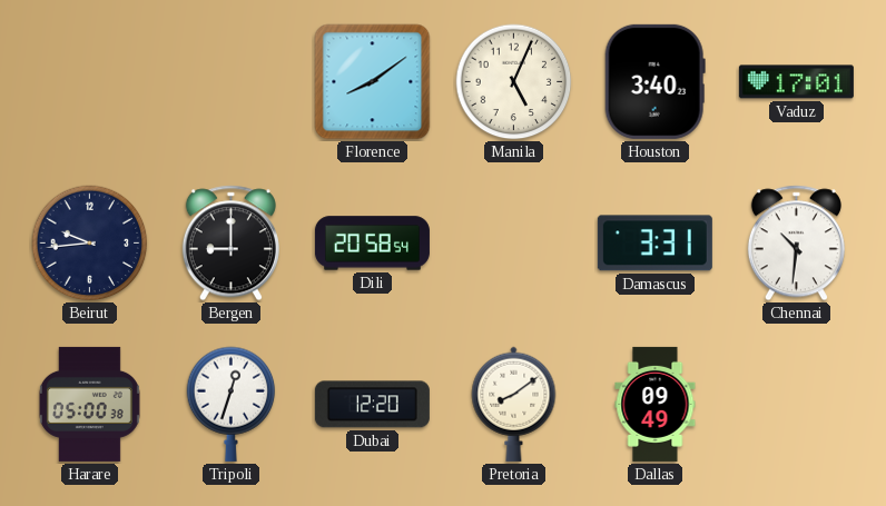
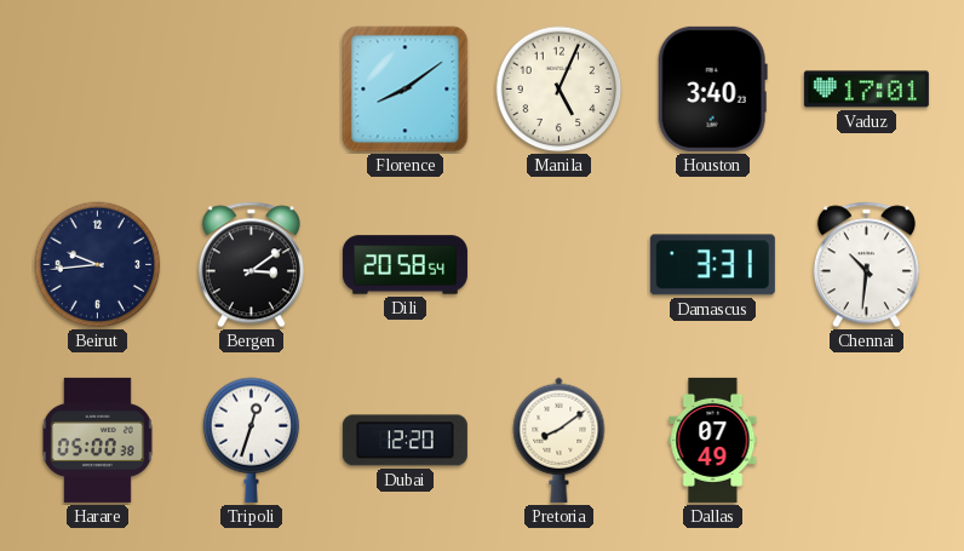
Bergen: 9:00 -> 3:09 (251, 265)
Dallas: 09:49 -> 07:49 (713, 440)
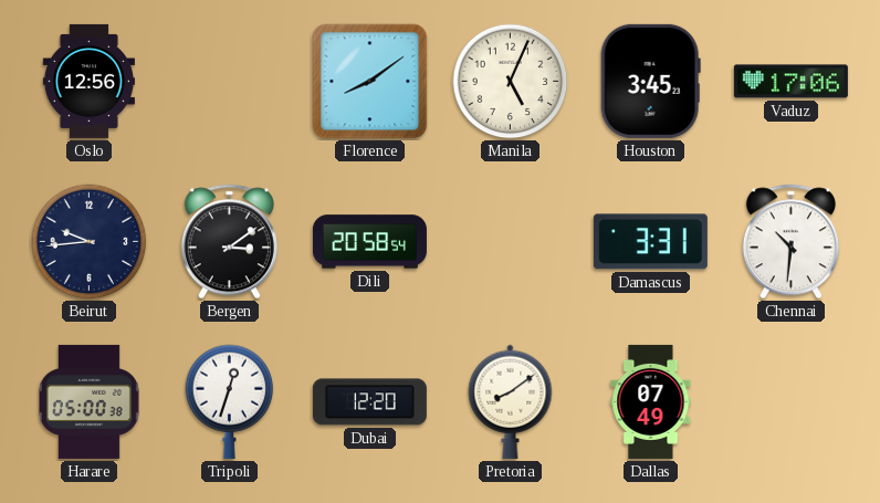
Oslo: none -> 12:56 (88, 81)
Houston: 3:40 -> 3:45 (650, 81)
Vaduz: 17:01 -> 17:06 (790, 82)
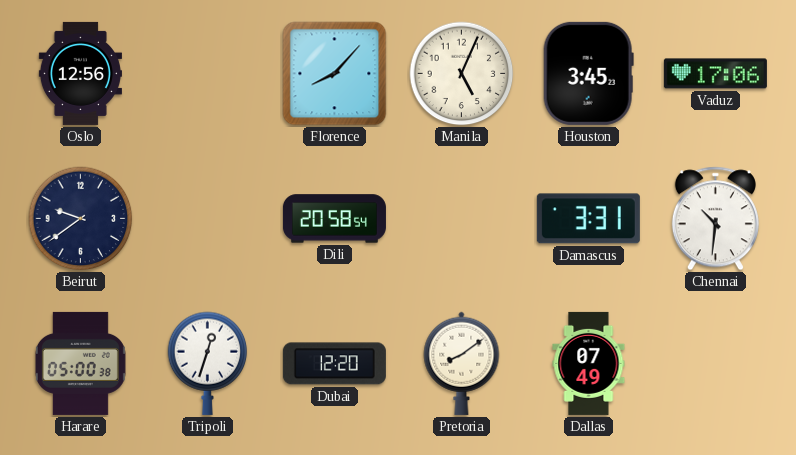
Florence: 8:09 -> 8:07 (335, 74)
Beirut: 9:44 -> 9:39 (81, 219)
Bergen: 3:09 -> none (229, 242)
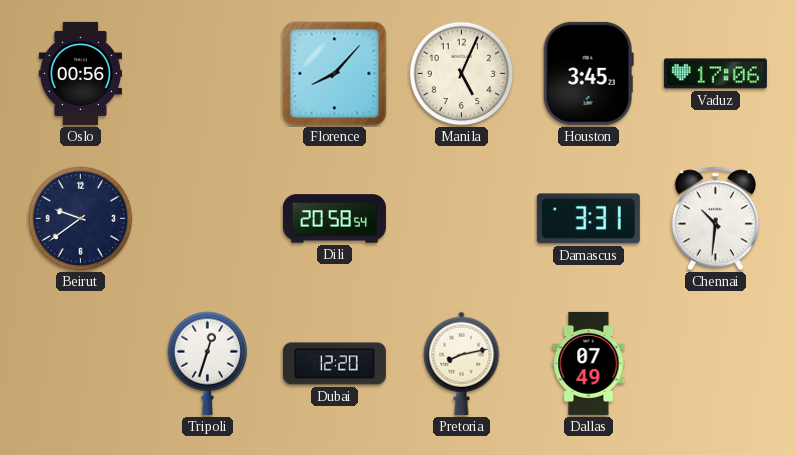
Oslo: 12:56 -> 00:56 (80, 73)
Harare: 05:00 -> none (80, 363)
Pretoria: 8:09 -> 8:13 (462, 363)
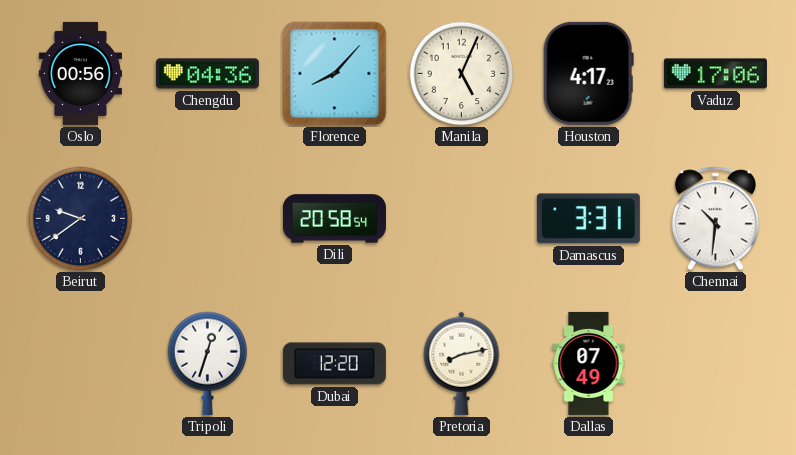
Chengdu: none -> 04:36 (207, 74)
Houston: 3:45 -> 4:17 (588, 73)
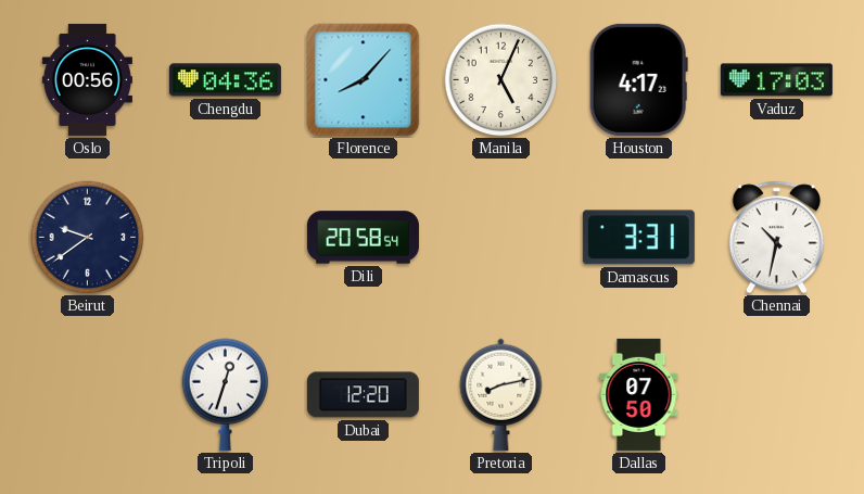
Vaduz: 17:06 -> 17:03 (776, 80)
Chennai: 10:31 -> 10:32 (776, 238)
Dallas: 07:49 -> 07:50 (639, 394)
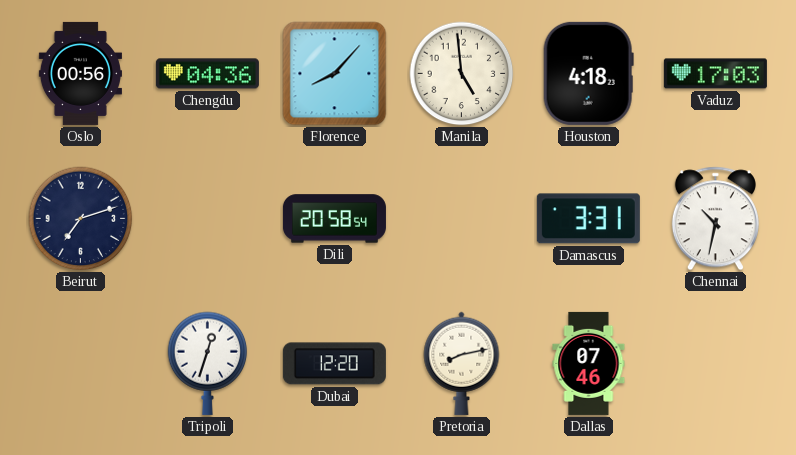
Manila: 5:04 -> 4:59 (462, 74)
Houston: 4:17 -> 4:18 (588, 73)
Beirut: 9:39 -> 7:12 (81, 219)
Dallas: 07:50 -> 07:46 (589, 363)
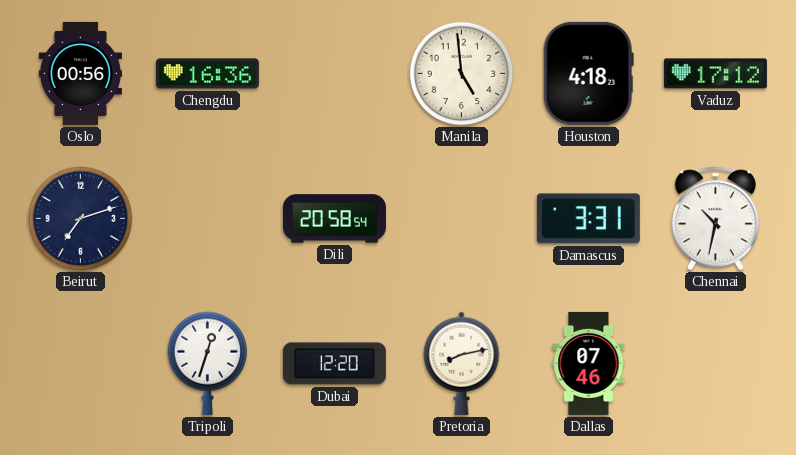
Chengdu: 04:36 -> 16:36 (207, 74)
Florence: 8:07 -> none (335, 74)
Vaduz: 17:03 -> 17:12 (715, 74)
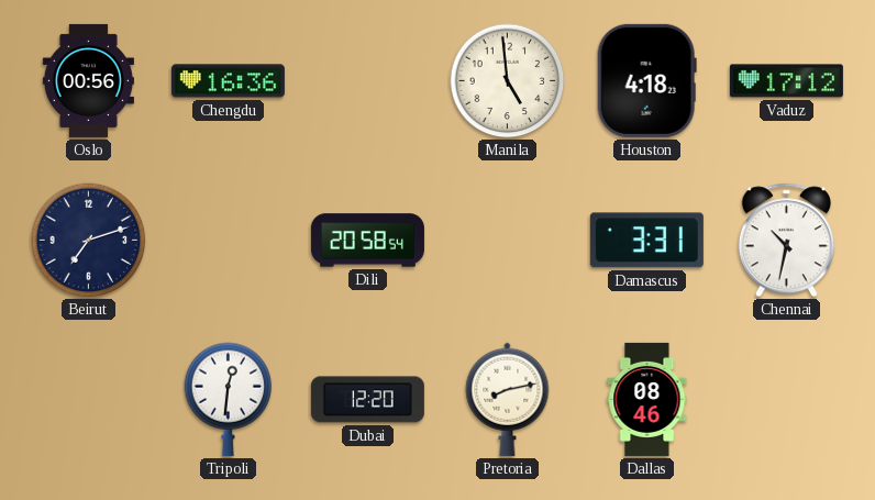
Tripoli: 12:33 -> 12:31 (229, 399)
Dallas: 07:46 -> 08:46 (647, 399)
